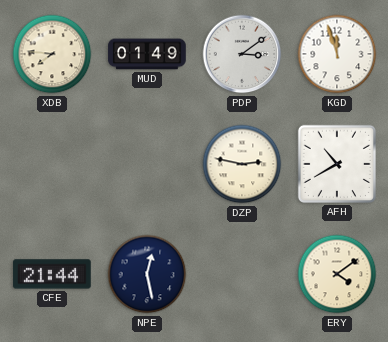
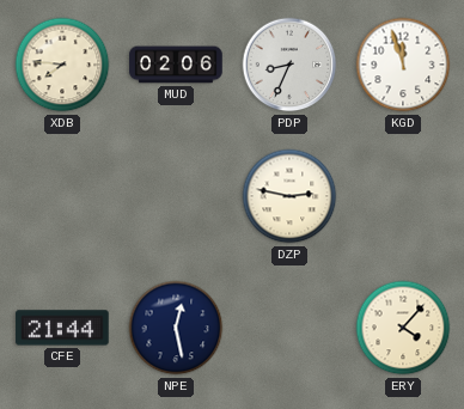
MUD: 01:49 -> 02:06 (176, 65)
PDP: 3:09 -> 8:34 (289, 65)
AFH: 10:40 -> none (337, 164)
ERY: 4:09 -> 4:07 (403, 328)
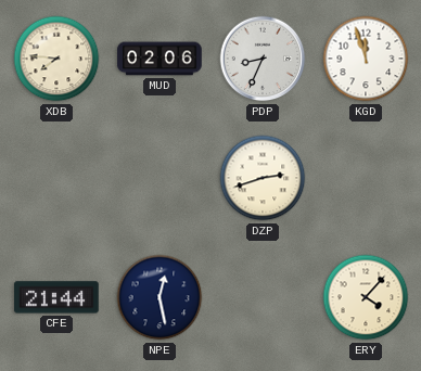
DZP: 2:47 -> 2:42 (263, 178)
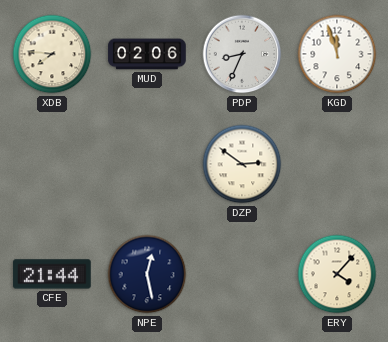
DZP: 2:42 -> 2:51 (242, 164)
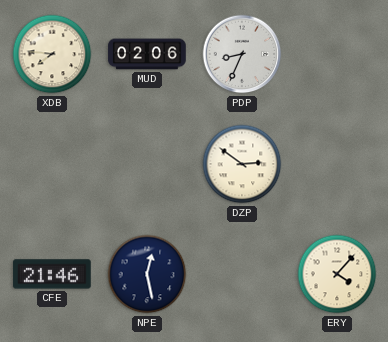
KGD: 11:57 -> none (337, 54)
CFE: 21:44 -> 21:46 (52, 274)
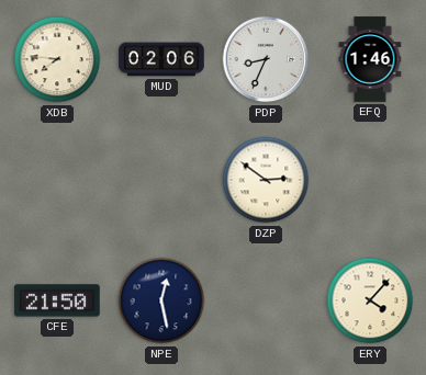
EFQ: none -> 1:46 (370, 59)
CFE: 21:46 -> 21:50 (57, 300)
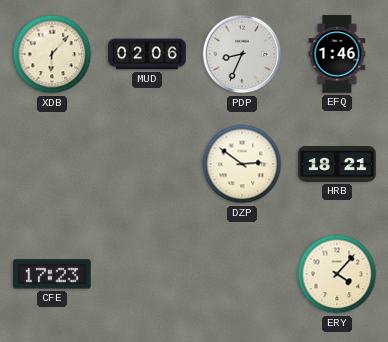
XDB: 7:46 -> 6:07 (52, 54)
HRB: none -> 18:21 (337, 165)
CFE: 21:50 -> 17:23 (52, 274)
NPE: 12:28 -> none (161, 300)
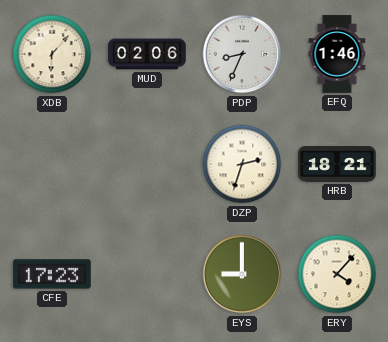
DZP: 2:51 -> 2:33 (242, 164)
EYS: none -> 9:00 (242, 274)
